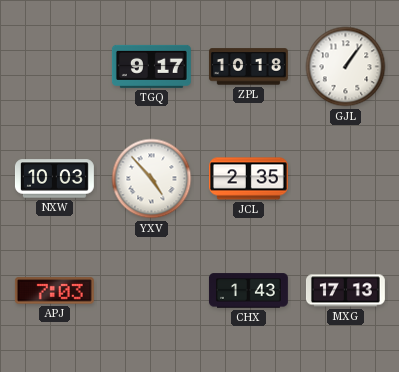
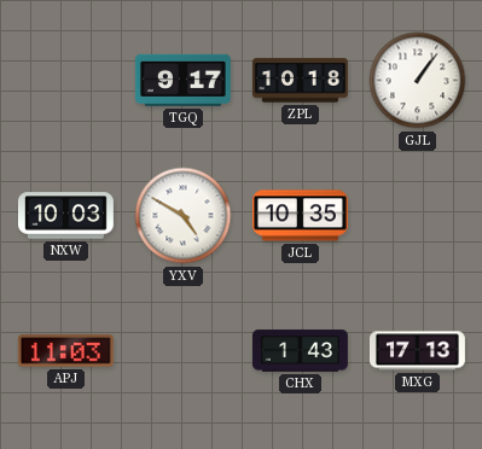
YXV: 4:53 -> 4:50 (184, 216)
JCL: 2:35 -> 10:35 (300, 216)
APJ: 7:03 -> 11:03 (65, 351)
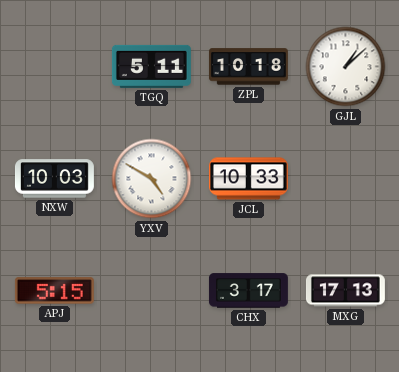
TGQ: 9:17 -> 5:11 (151, 66)
GJL: 1:06 -> 1:08 (346, 67)
JCL: 10:35 -> 10:33 (248, 179)
APJ: 11:03 -> 5:15 (54, 291)
CHX: 1:43 -> 3:17 (248, 291)
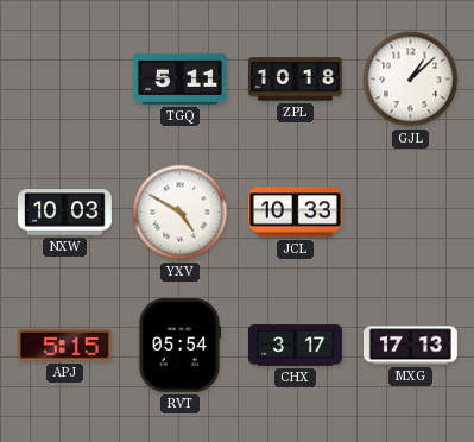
RVT: none -> 05:54 (179, 345)
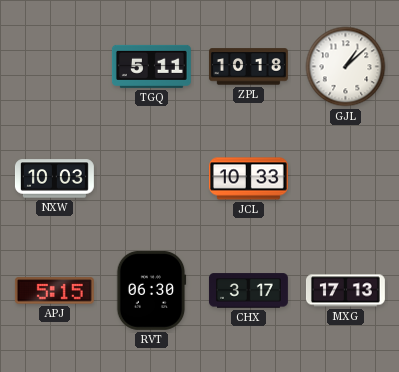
YXV: 4:50 -> none (181, 213)
RVT: 05:54 -> 06:30 (151, 290)
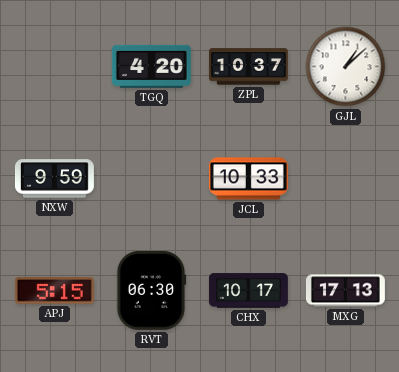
TGQ: 5:11 -> 4:20 (151, 66)
ZPL: 10:18 -> 10:37 (248, 67)
NXW: 10:03 -> 9:59 (54, 179)
CHX: 3:17 -> 10:17 (248, 291)
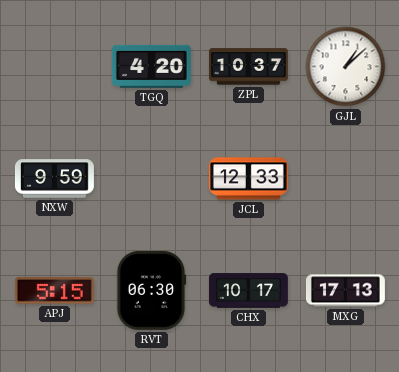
JCL: 10:33 -> 12:33 (248, 179)
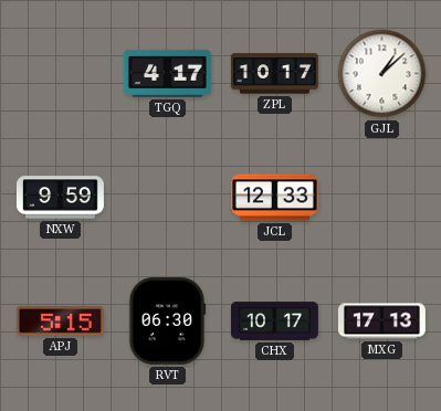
TGQ: 4:20 -> 4:17 (167, 73)
ZPL: 10:37 -> 10:17 (274, 74)
